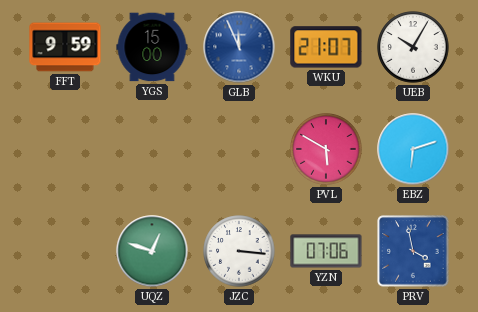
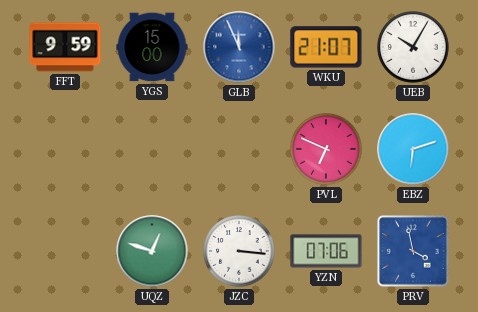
PVL: 5:50 -> 6:49 (326, 149)
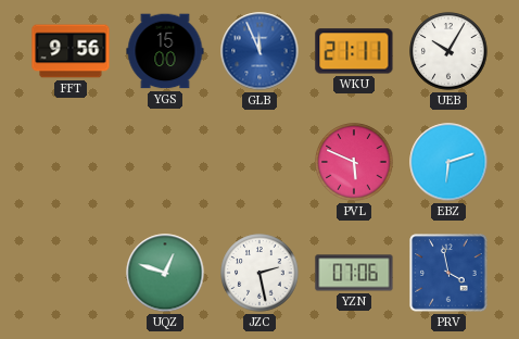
FFT: 9:59 -> 9:56 (71, 51)
WKU: 21:07 -> 21:11 (354, 51)
PVL: 6:49 -> 5:49 (354, 162)
JZC: 3:16 -> 2:28 (259, 273)
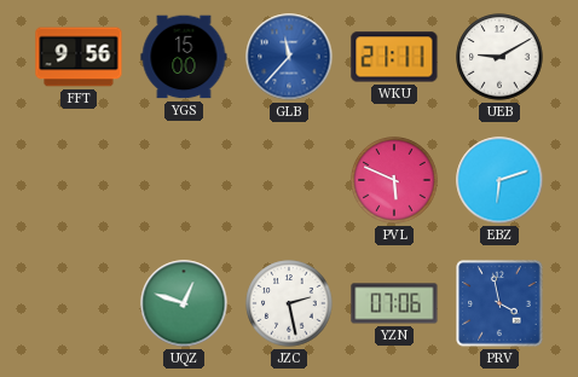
GLB: 11:56 -> 11:37 (289, 57)
UEB: 10:05 -> 9:10 (499, 57)
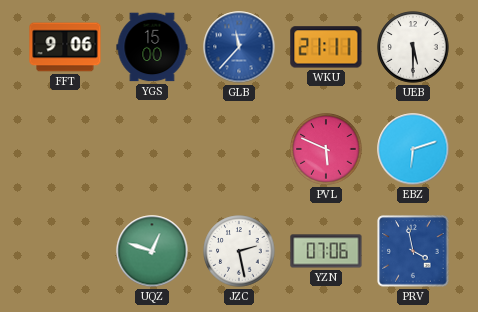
FFT: 9:56 -> 9:06 (65, 47)
UEB: 9:10 -> 5:30 (413, 47)
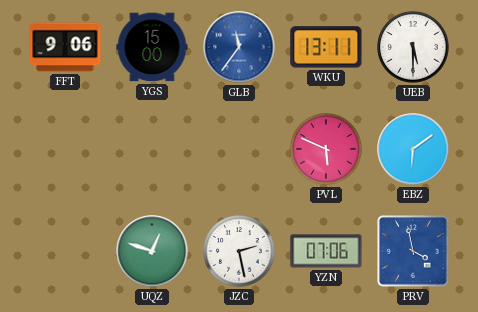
GLB: 11:37 -> 11:36 (239, 47)
WKU: 21:11 -> 13:11 (326, 47)
EBZ: 6:12 -> 6:09 (413, 149)
